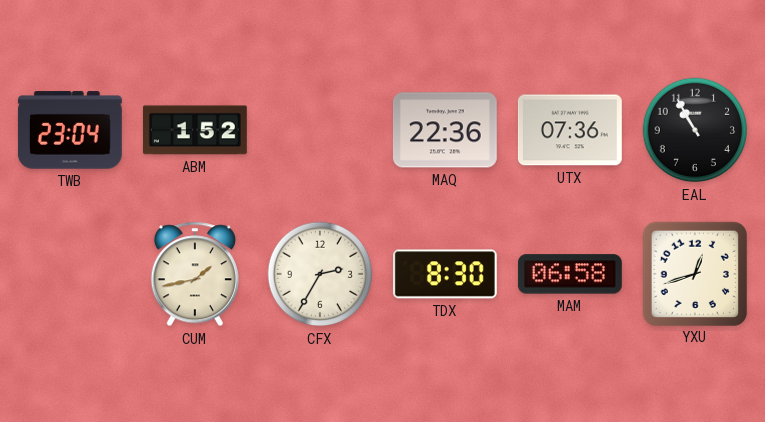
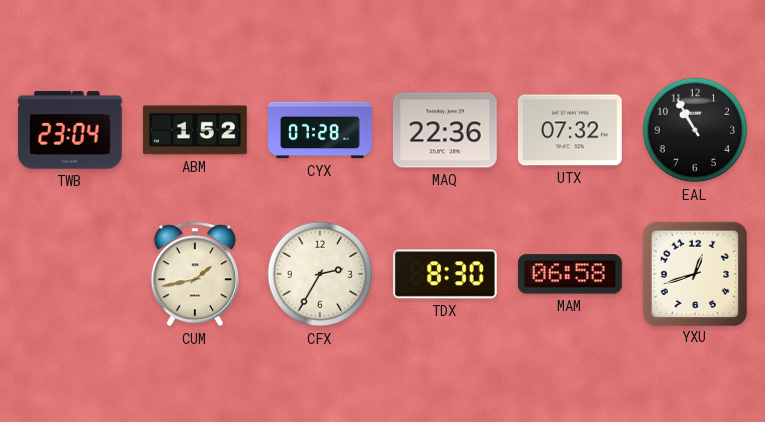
CYX: none -> 07:28 (321, 130)
UTX: 07:36 -> 07:32 (570, 130)
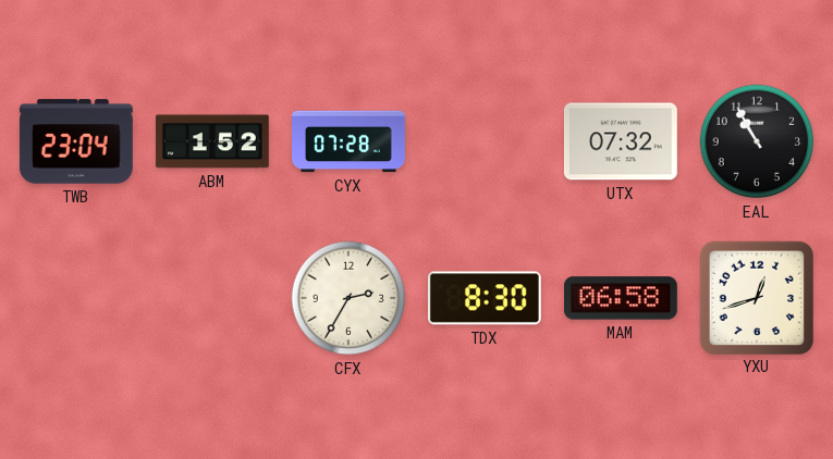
MAQ: 22:36 -> none (445, 130)
CUM: 1:43 -> none (195, 274)
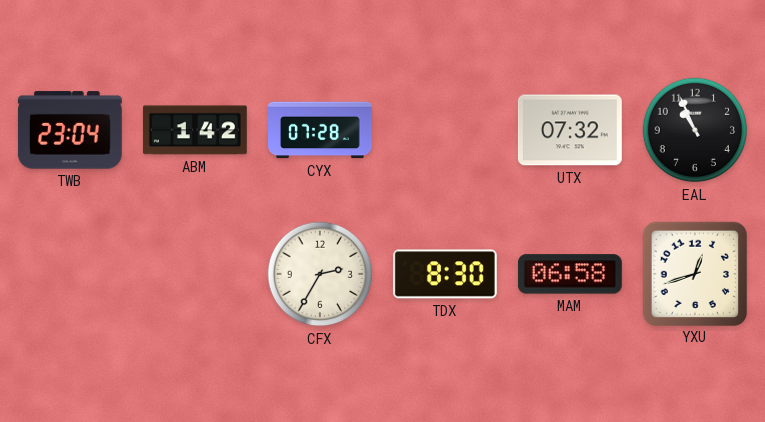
ABM: 1:52 -> 1:42 (195, 130)
EAL: 10:55 -> 10:56 (695, 130)
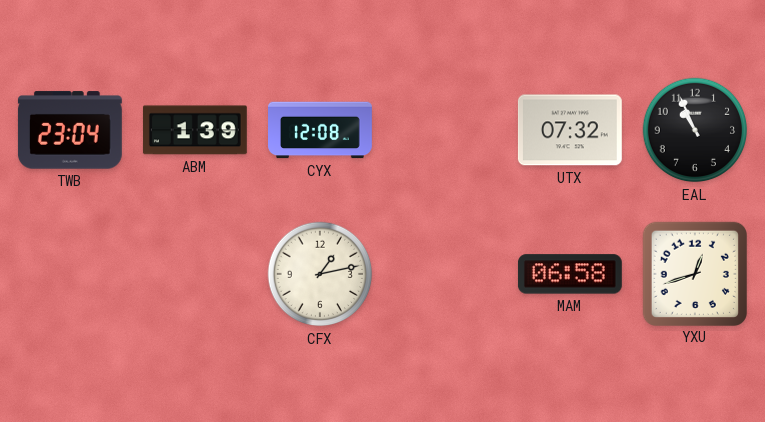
ABM: 1:42 -> 1:39 (195, 130)
CYX: 07:28 -> 12:08 (321, 130)
CFX: 2:35 -> 1:13 (320, 274)
TDX: 8:30 -> none (445, 274)
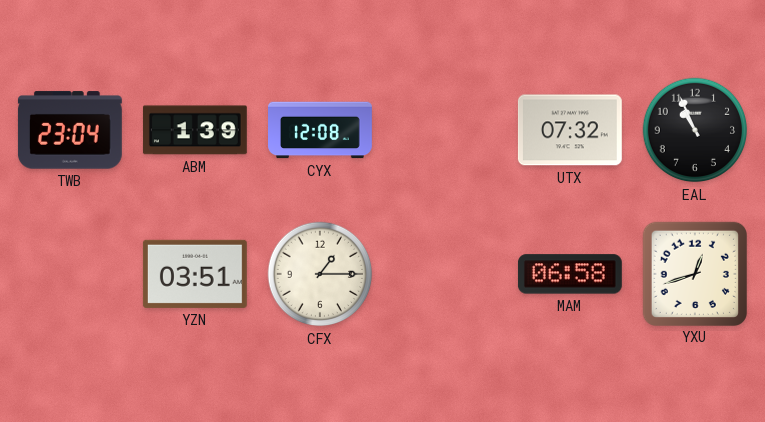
YZN: none -> 03:51 (195, 274)
CFX: 1:13 -> 1:15 (320, 274)
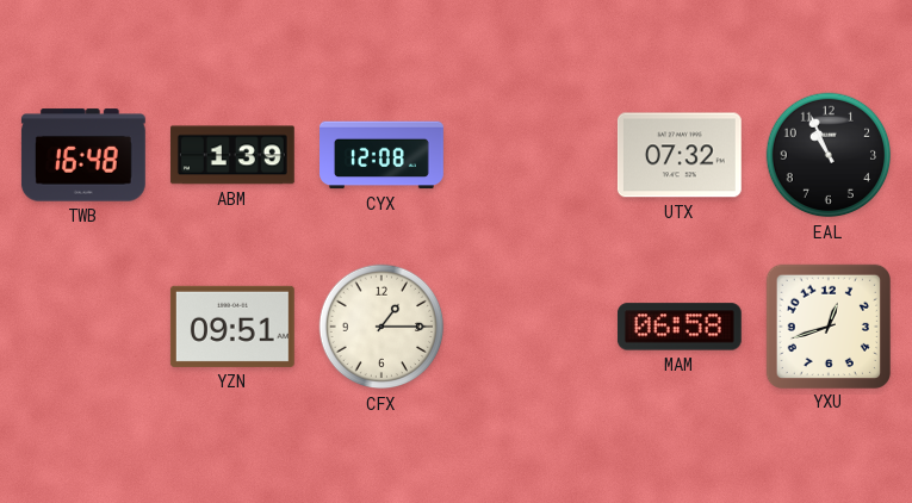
TWB: 23:04 -> 16:48 (83, 155)
YZN: 03:51 -> 09:51 (232, 327)
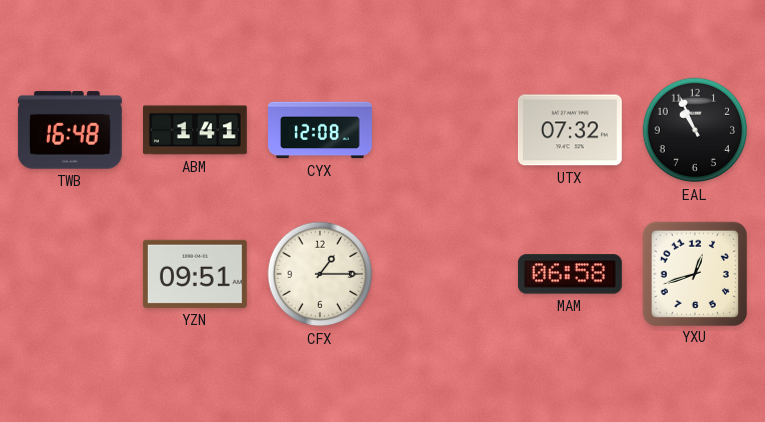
ABM: 1:39 -> 1:41 (195, 130)
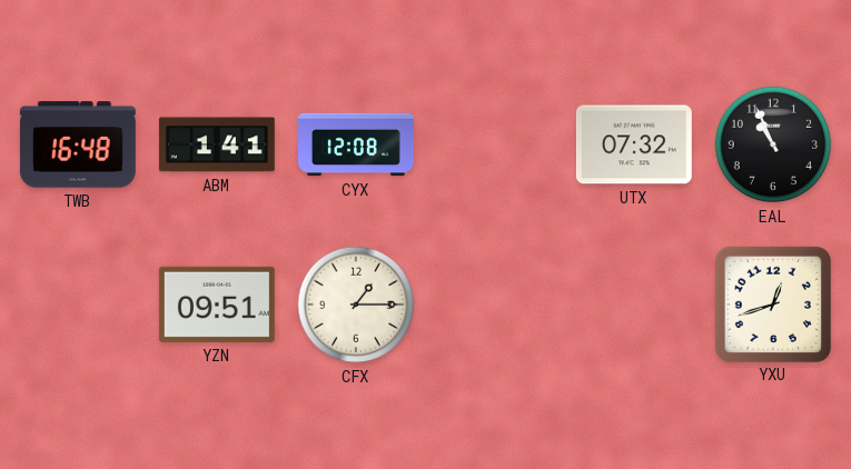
MAM: 06:58 -> none (570, 274)
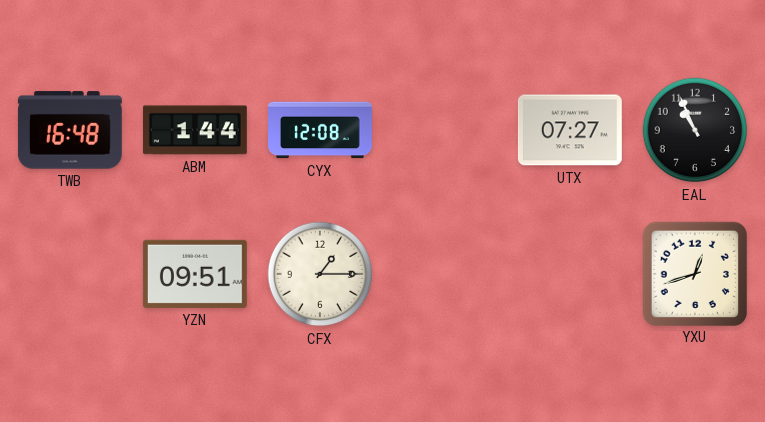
ABM: 1:41 -> 1:44 (195, 130)
UTX: 07:32 -> 07:27 (570, 130)
